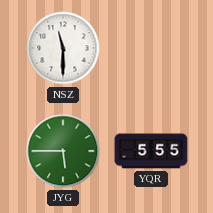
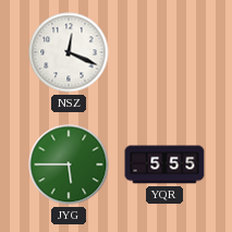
NSZ: 11:30 -> 12:19 (69, 52)
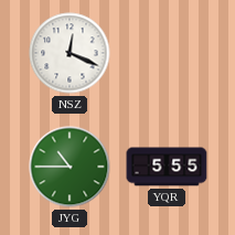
JYG: 5:45 -> 10:45 (70, 167)
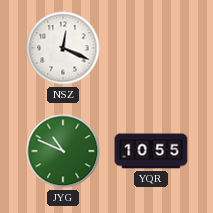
JYG: 10:45 -> 10:49 (63, 151)
YQR: 5:55 -> 10:55 (151, 151)
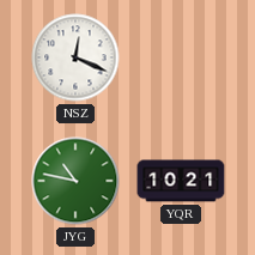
JYG: 10:49 -> 10:47 (75, 181)
YQR: 10:55 -> 10:21 (181, 181)
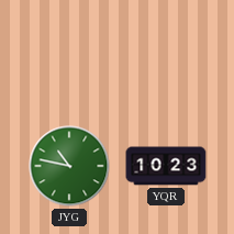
NSZ: 12:19 -> none (75, 57)
YQR: 10:21 -> 10:23 (166, 166)
